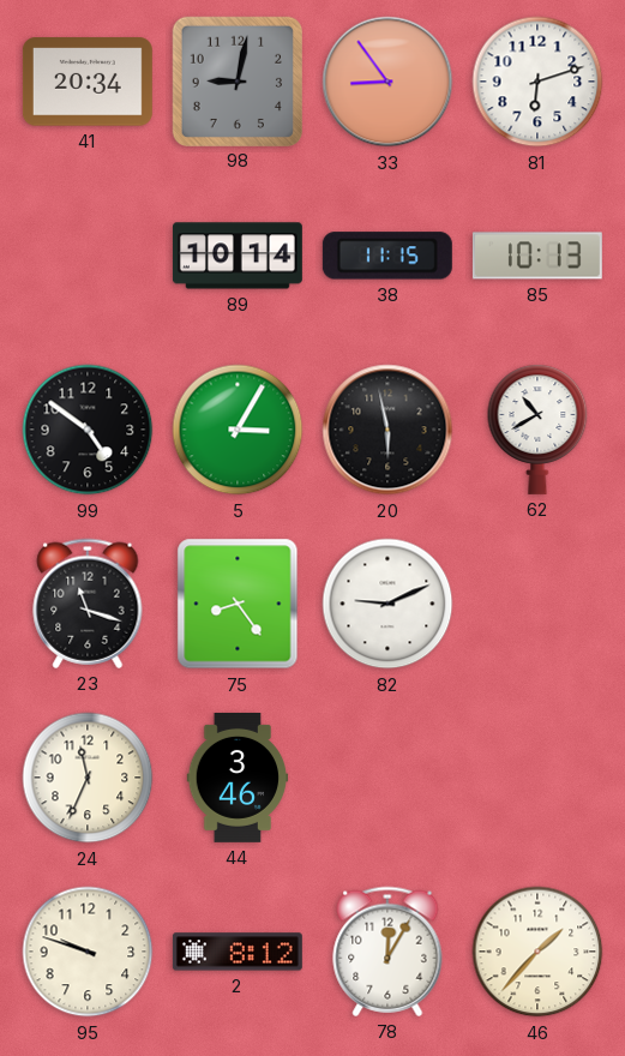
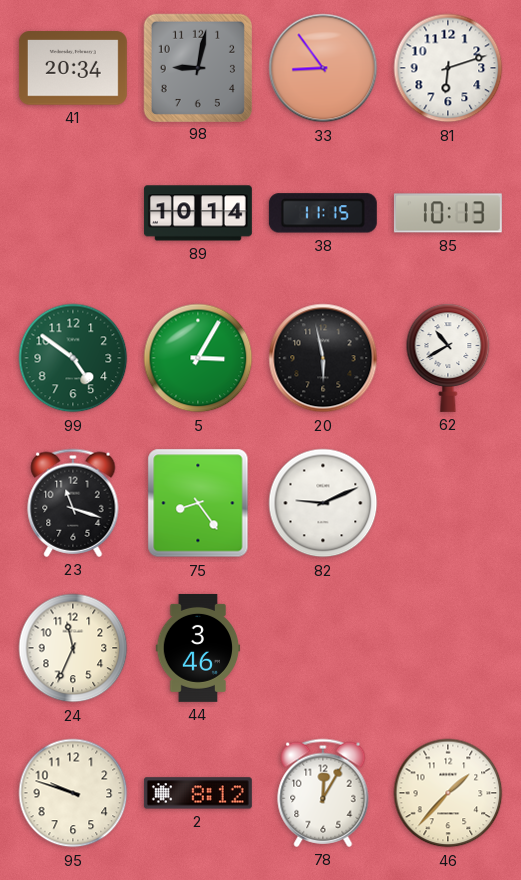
99 dial: black -> green (73, 358)
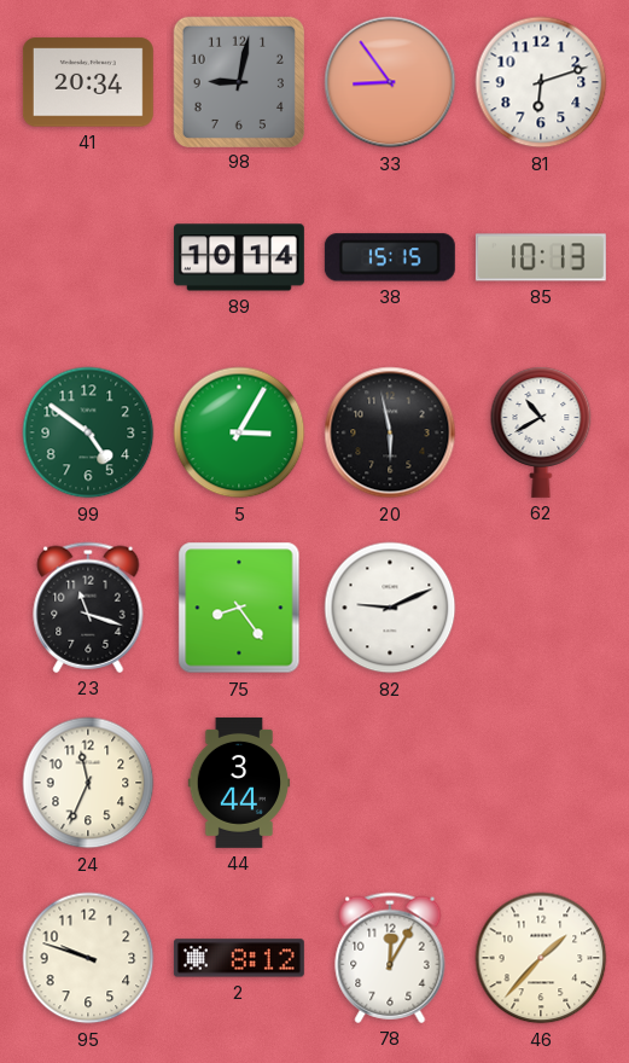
38: 11:15 -> 15:15 (390, 257)
44: 3:46 -> 3:44 (239, 783)
